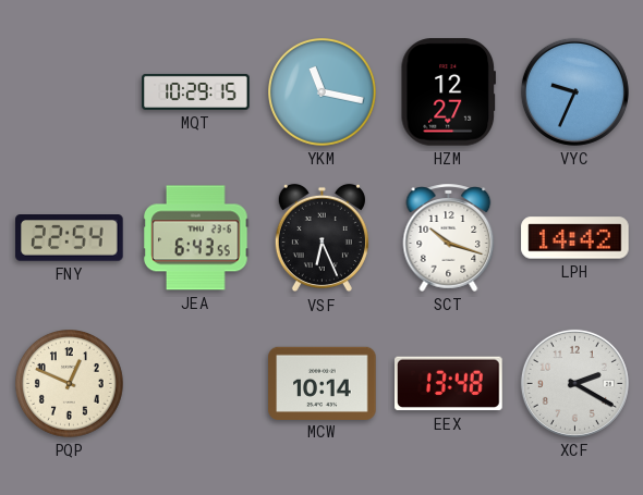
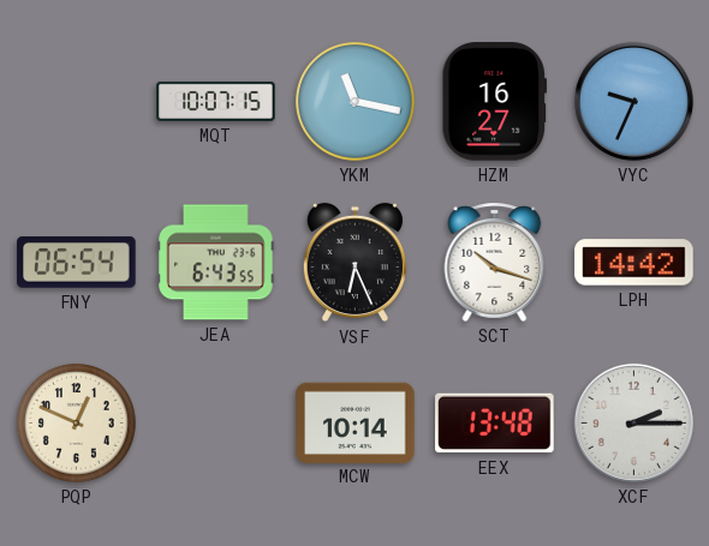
MQT: 10:29 -> 10:07 (216, 101)
HZM: 12:27 -> 16:27 (494, 102)
FNY: 22:54 -> 06:54 (77, 263)
XCF: 2:20 -> 2:15 (633, 422)
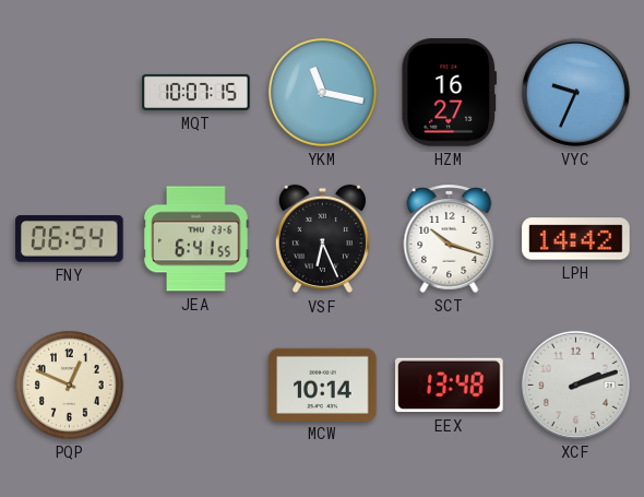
JEA: 6:43 -> 6:41 (196, 239)
XCF: 2:15 -> 2:12 (575, 384)
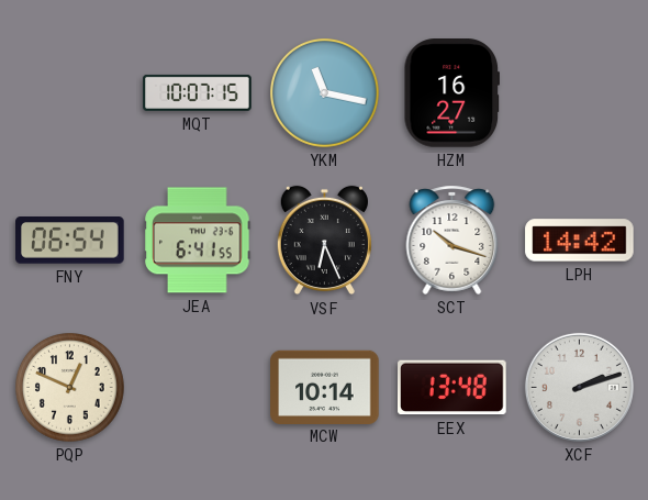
VYC: 9:34 -> none (575, 92)
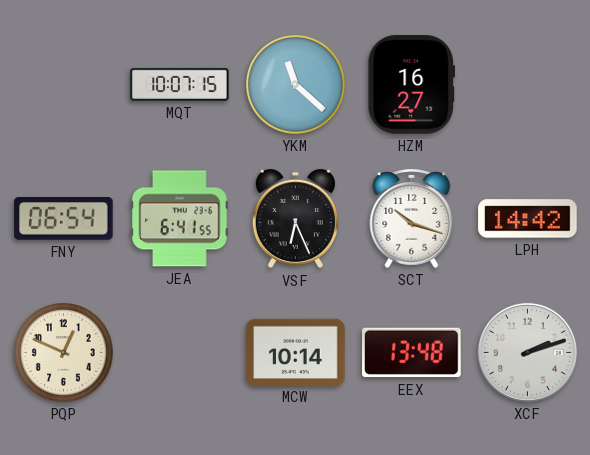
YKM: 11:17 -> 11:22 (296, 85)
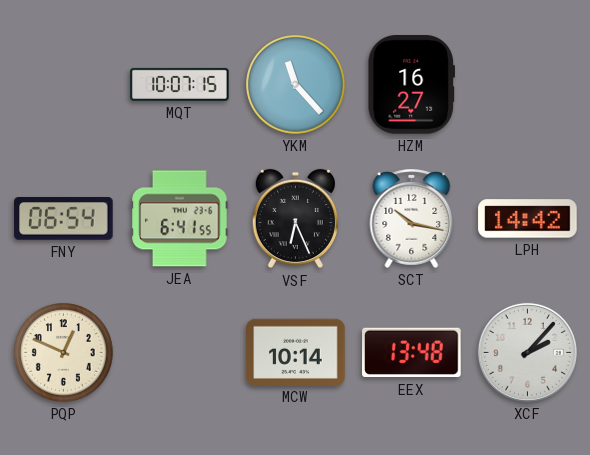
YKM: 11:22 -> 11:23 (296, 85)
SCT: 10:18 -> 10:17 (412, 218)
XCF: 2:12 -> 2:07 (527, 352)
